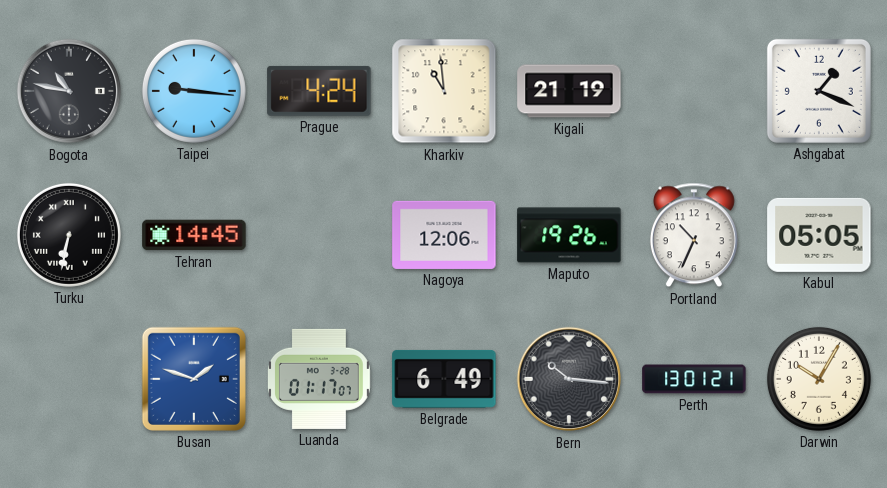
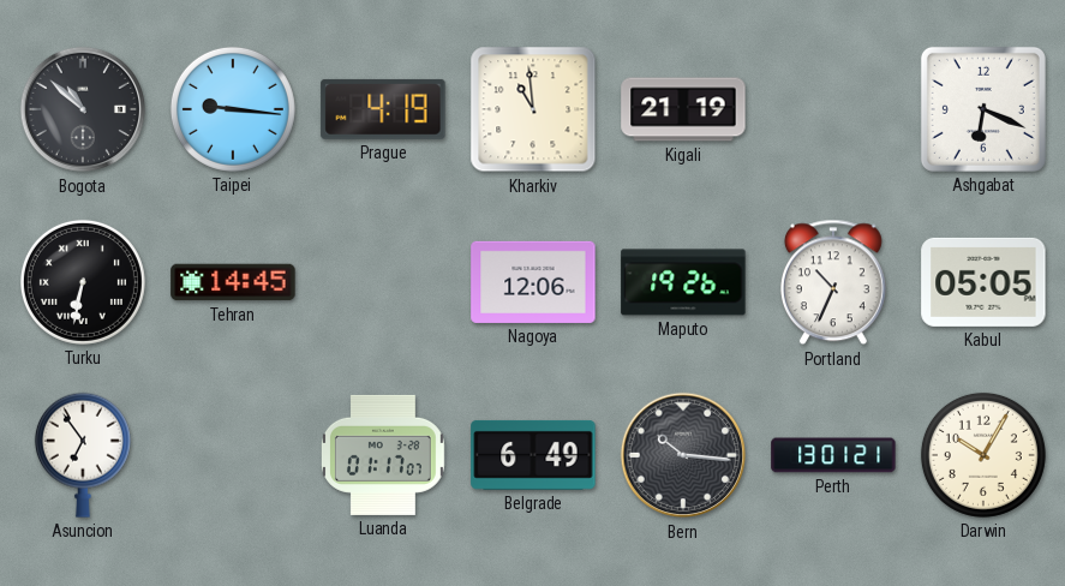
Bogota: 10:47 -> 10:52 (83, 109)
Prague: 4:24 -> 4:19 (383, 109)
Ashgabat: 1:19 -> 6:19 (983, 109)
Asuncion: none -> 6:54 (83, 455)
Busan: 1:48 -> none (194, 379)
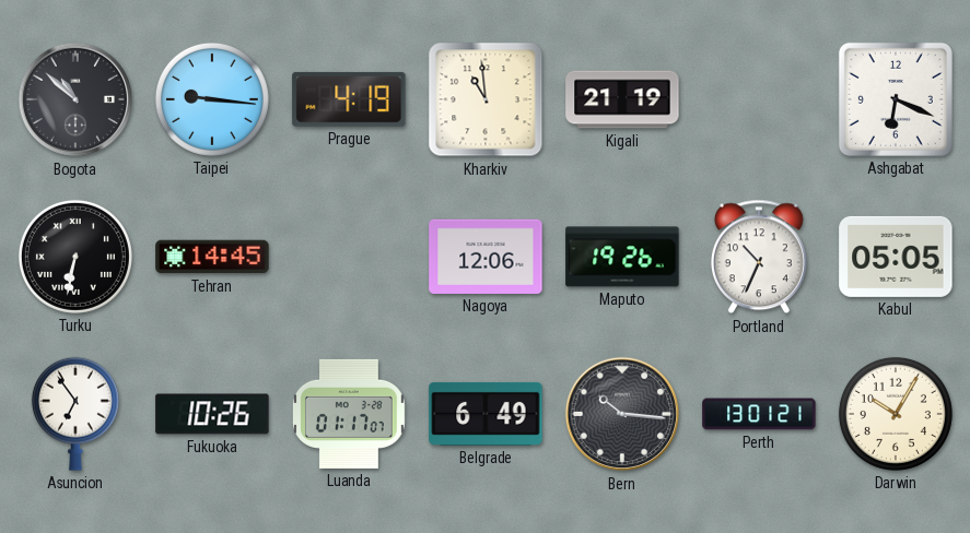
Fukuoka: none -> 10:26 (212, 414)
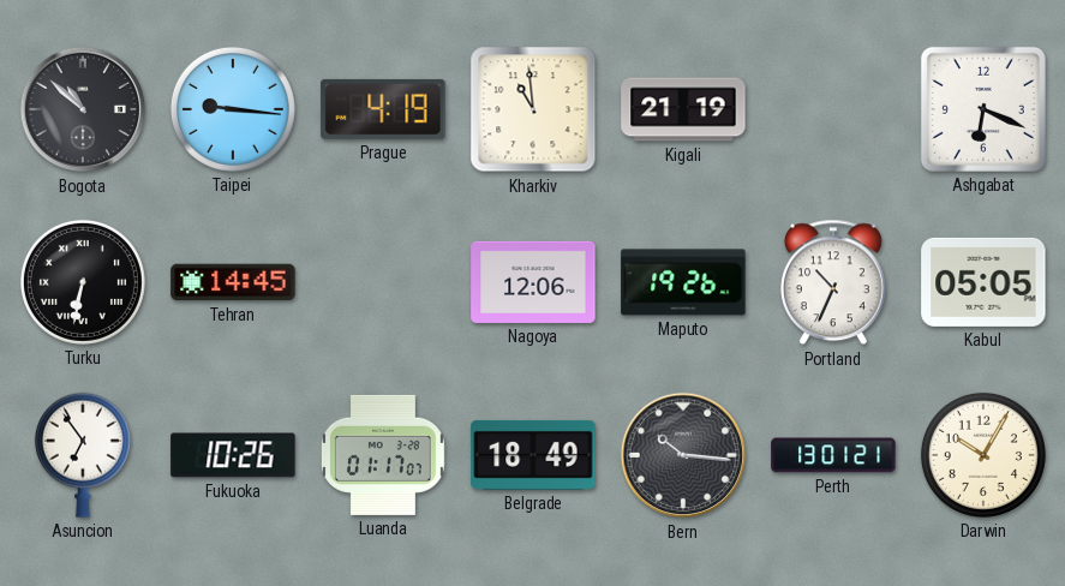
Belgrade: 6:49 -> 18:49 (533, 455)
